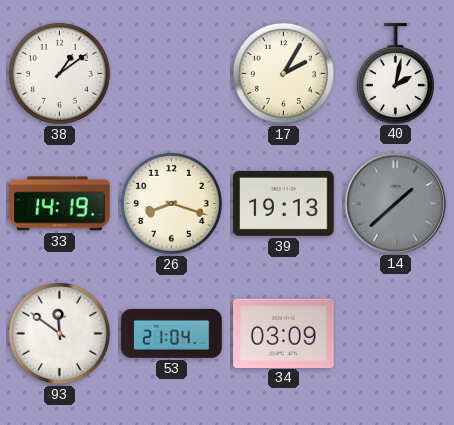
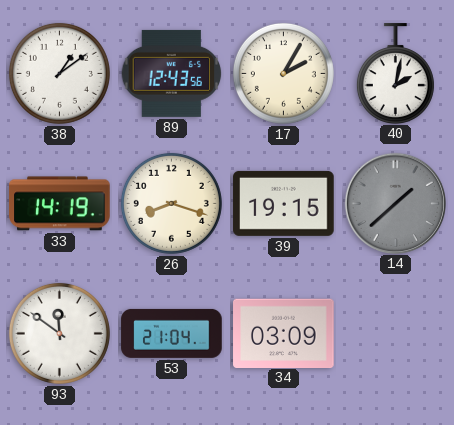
89: none -> 12:43 (172, 73)
39: 19:13 -> 19:15 (284, 203)
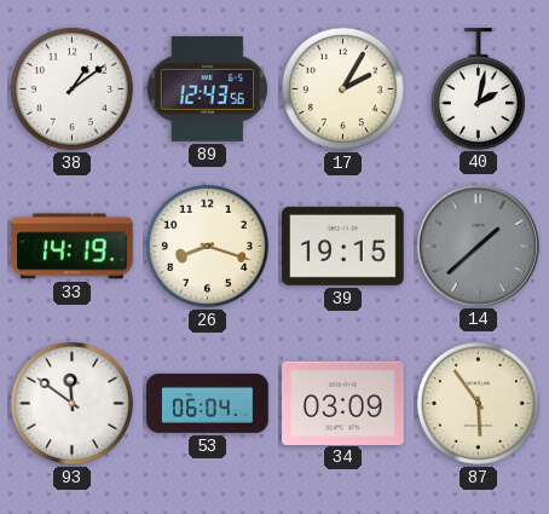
53: 21:04 -> 06:04 (208, 403)
87: none -> 5:54 (478, 403)
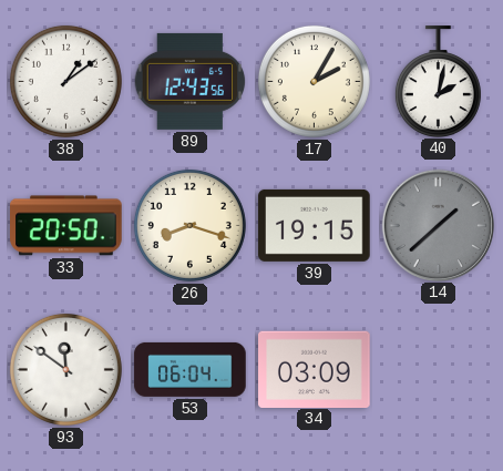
33: 14:19 -> 20:50 (66, 226)
87: 5:54 -> none (478, 403)
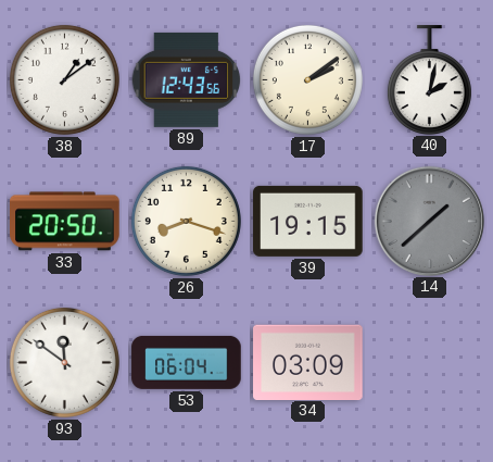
17: 2:05 -> 2:09 (307, 79)
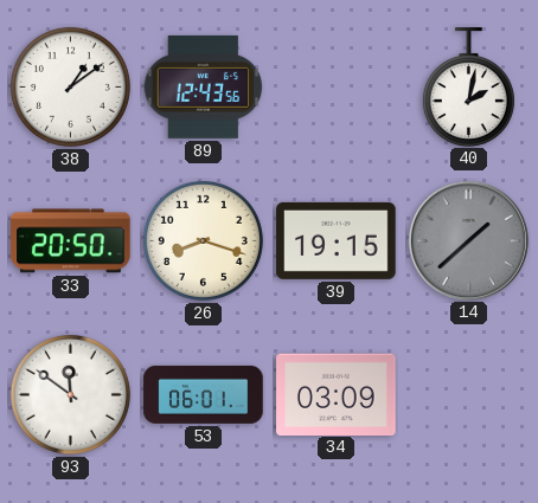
17: 2:09 -> none (307, 79)
53: 06:04 -> 06:01 (204, 394)
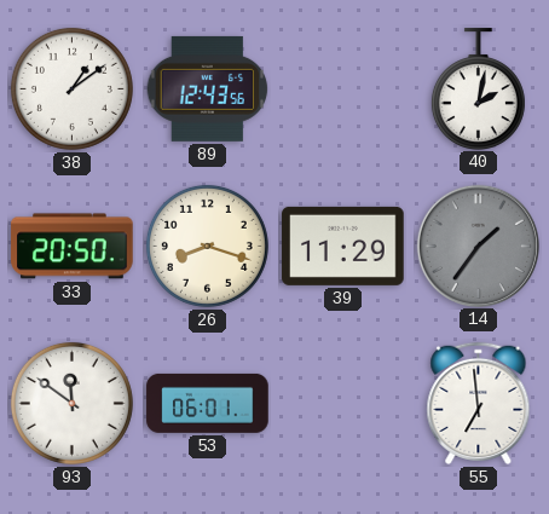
39: 19:15 -> 11:29 (343, 246)
14: 1:38 -> 1:36 (478, 246)
34: 03:09 -> none (337, 394)
55: none -> 6:59 (479, 403)
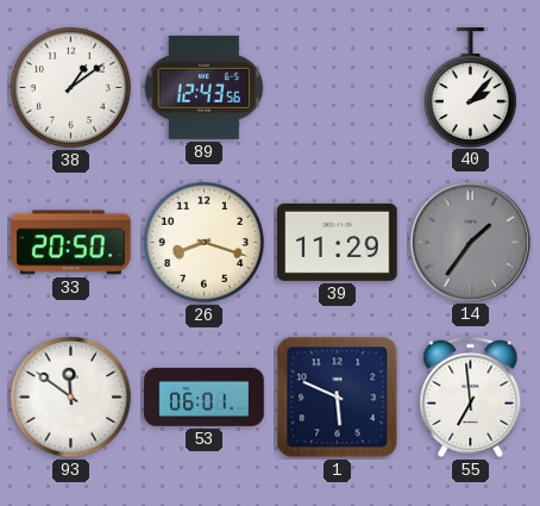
40: 2:02 -> 2:07 (470, 87)
1: none -> 5:49 (338, 398)
